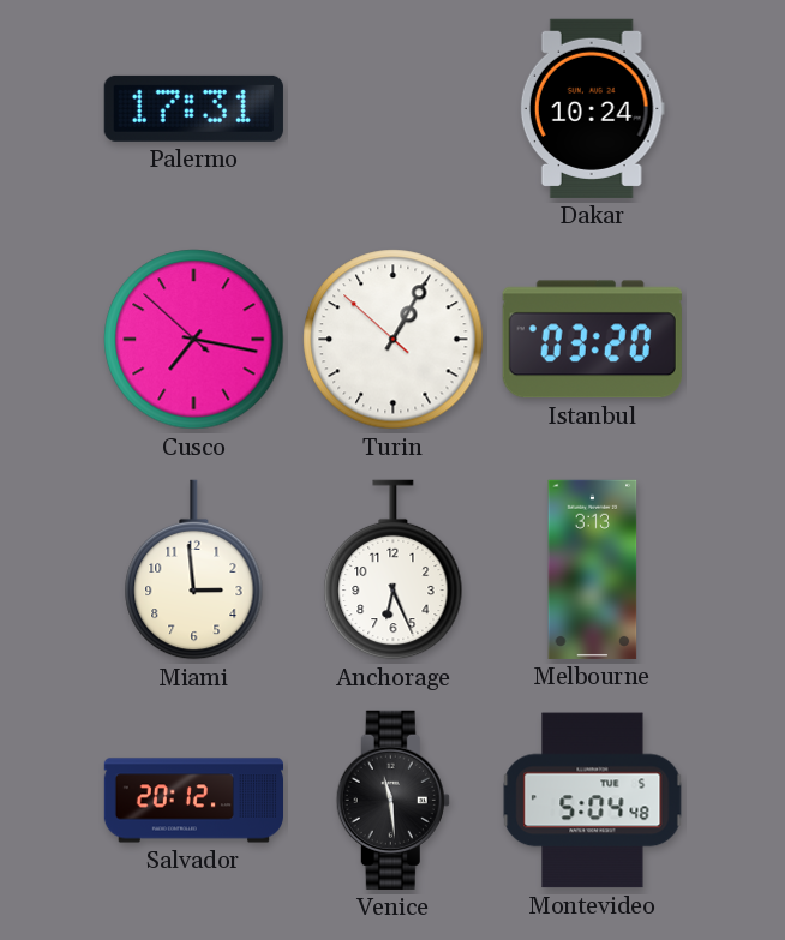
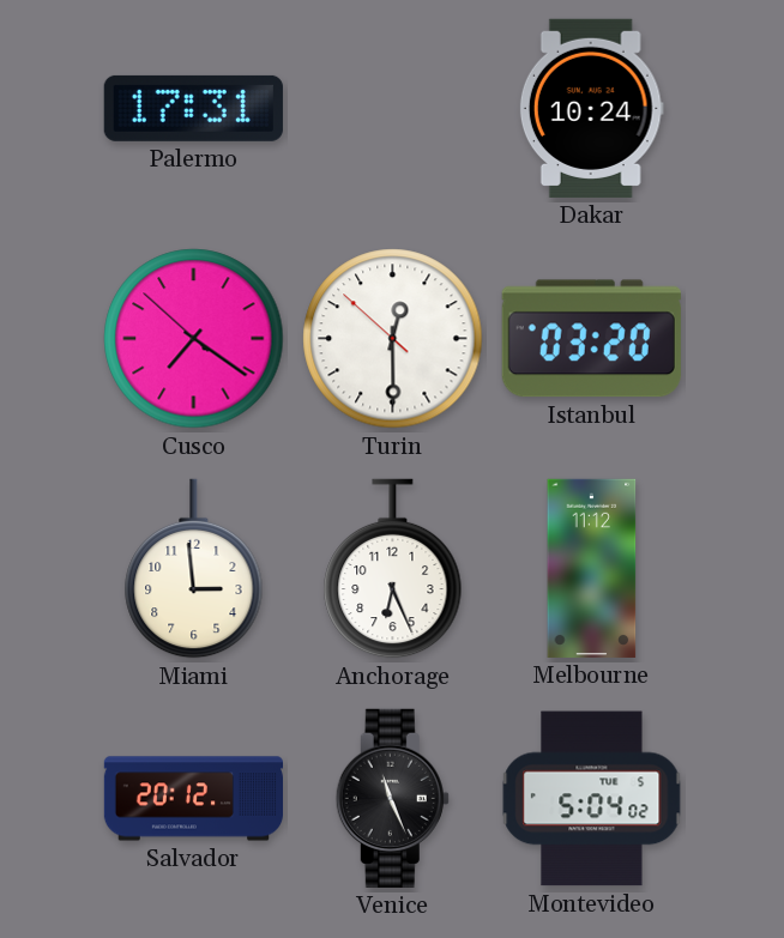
Cusco: 7:16 -> 7:20 (194, 339)
Turin: 1:04 -> 12:29 (393, 339)
Melbourne: 3:13 -> 11:12 (592, 568)
Venice: 11:29 -> 11:26 (392, 798)
Montevideo: 5:04:48 -> 5:04:02 (592, 799)
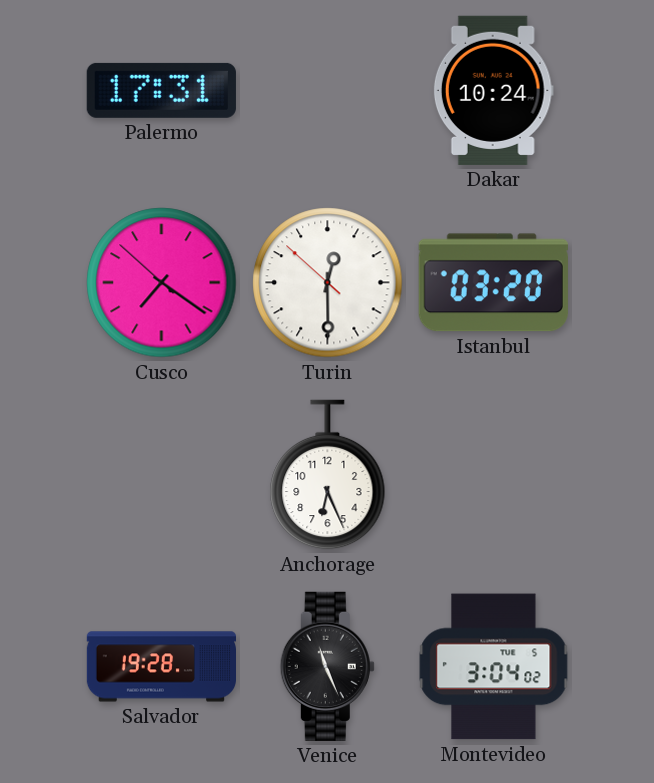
Miami: 2:59 -> none (194, 569)
Melbourne: 11:12 -> none (592, 568)
Salvador: 20:12 -> 19:28 (161, 667)
Montevideo: 5:04 -> 3:04 (494, 667)
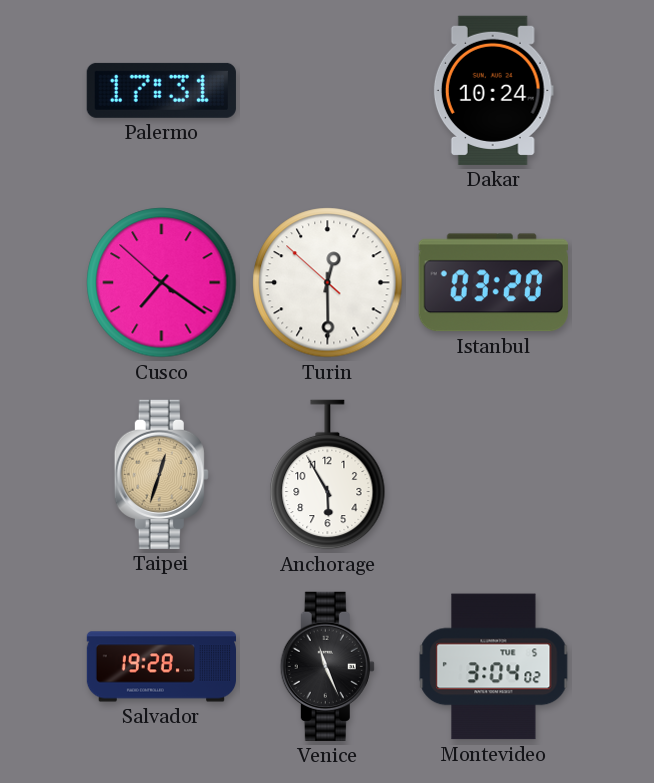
Taipei: none -> 12:33 (161, 474)
Anchorage: 6:26 -> 5:55 (328, 475)
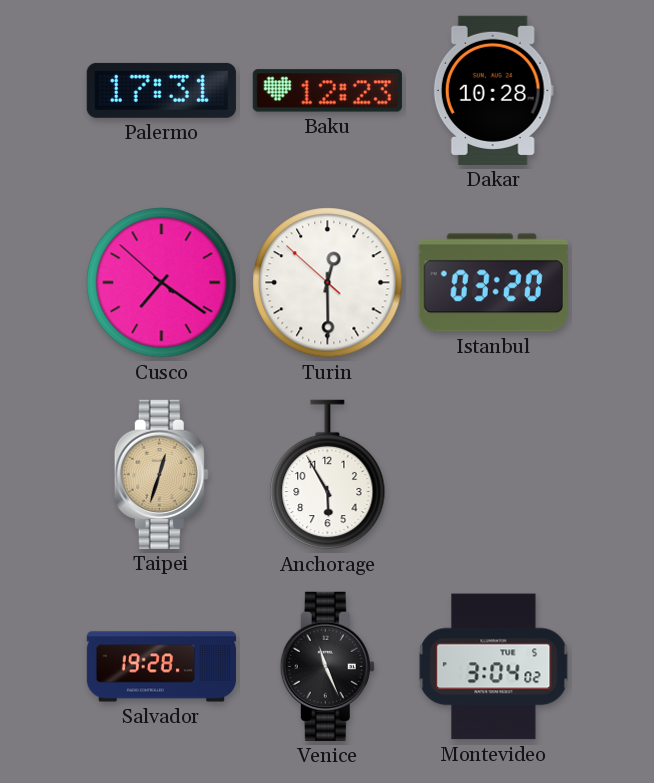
Baku: none -> 12:23 (327, 91)
Dakar: 10:24 -> 10:28 (493, 90)
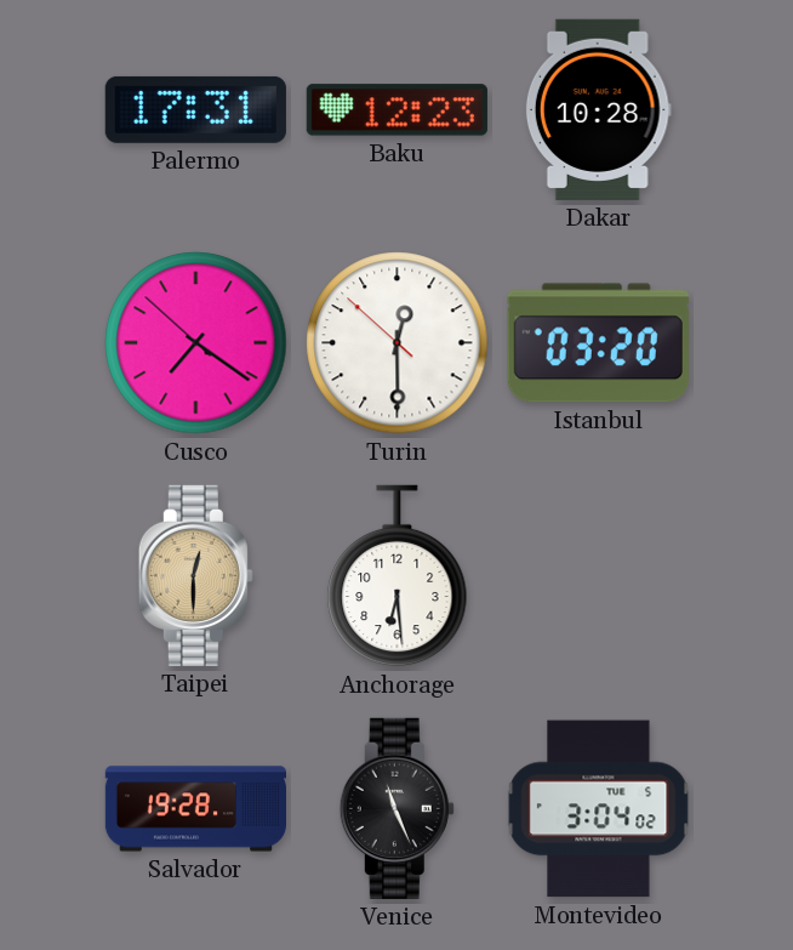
Taipei: 12:33 -> 12:30 (195, 575)
Anchorage: 5:55 -> 6:29 (398, 576)
